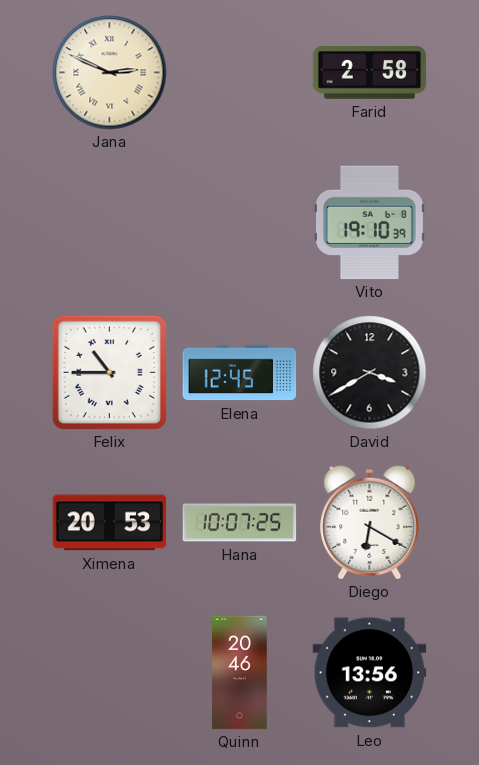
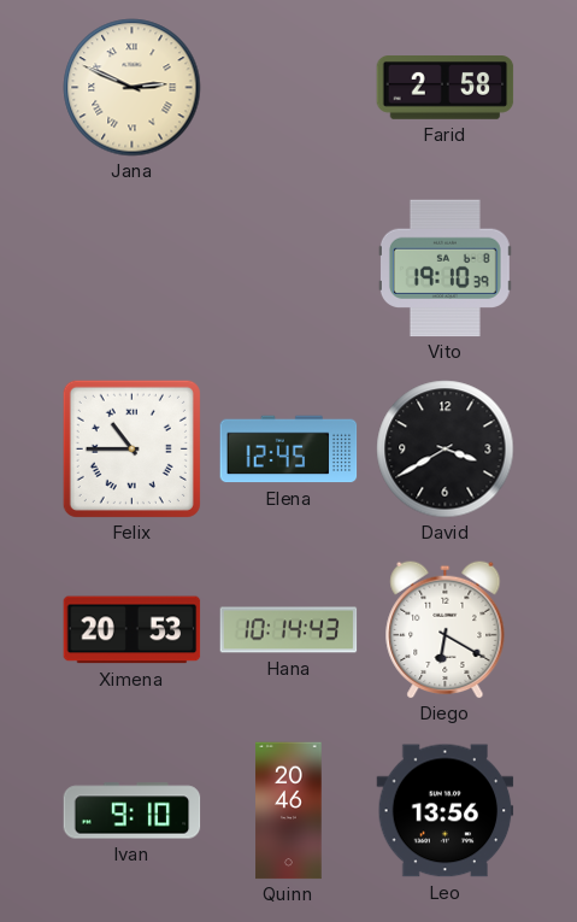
Hana: 10:07 -> 10:14 (289, 630)
Ivan: none -> 9:10 (133, 811)
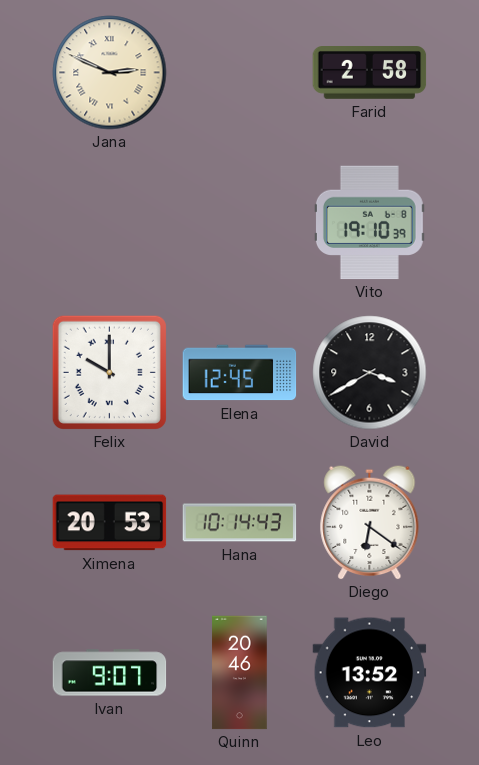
Felix: 10:45 -> 10:00 (109, 372)
Diego: 6:20 -> 6:21 (370, 522)
Ivan: 9:10 -> 9:07 (110, 673)
Leo: 13:56 -> 13:52 (370, 673)
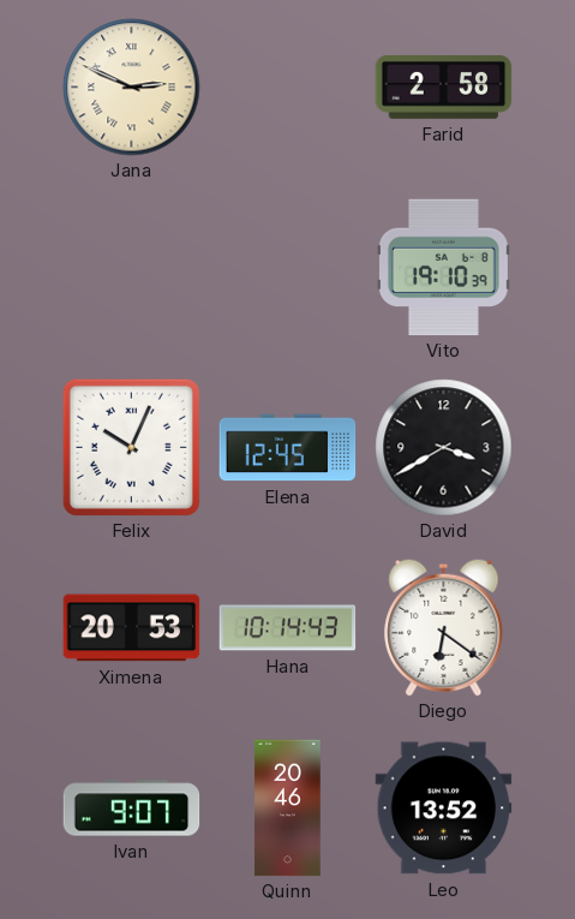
Felix: 10:00 -> 10:04 (131, 447)
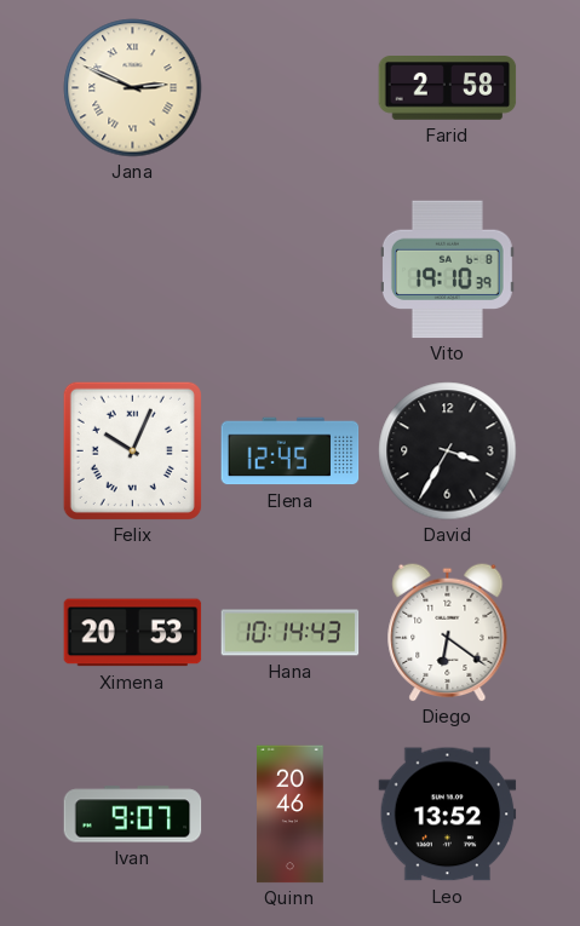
David: 3:40 -> 3:35 (448, 452)
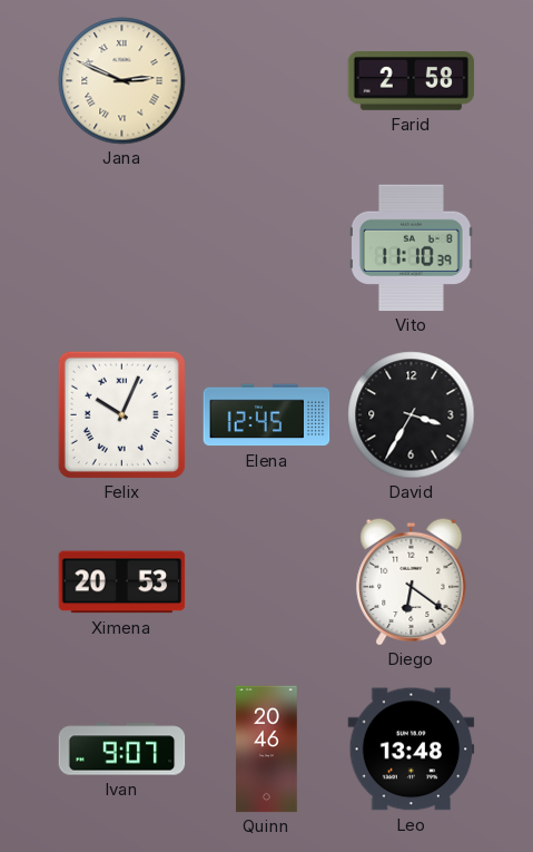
Vito: 19:10 -> 11:10 (411, 248)
Hana: 10:14 -> none (291, 633)
Leo: 13:52 -> 13:48 (412, 750)
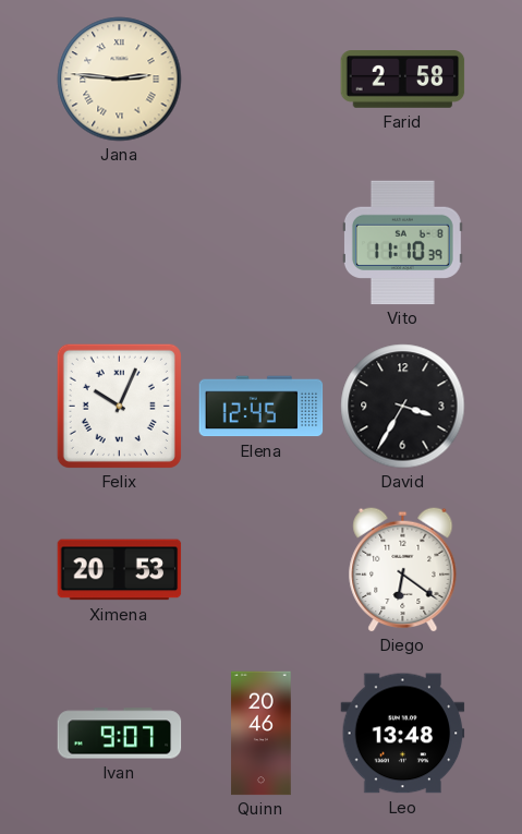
Jana: 2:49 -> 2:46 (120, 80)
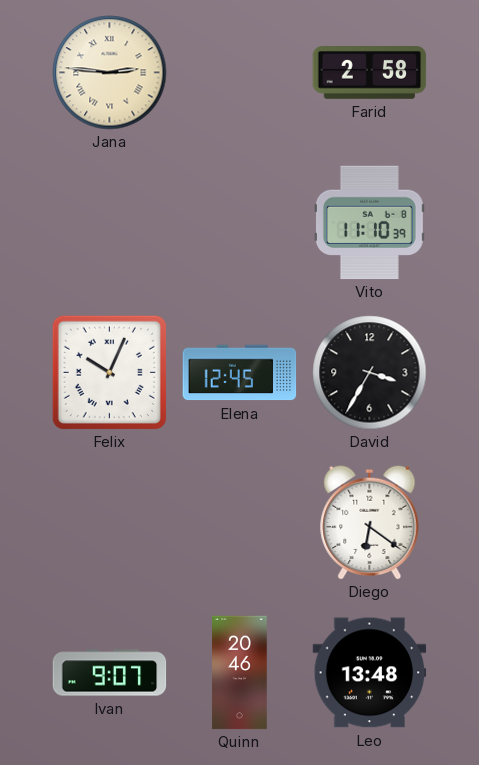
Ximena: 20:53 -> none (120, 570)
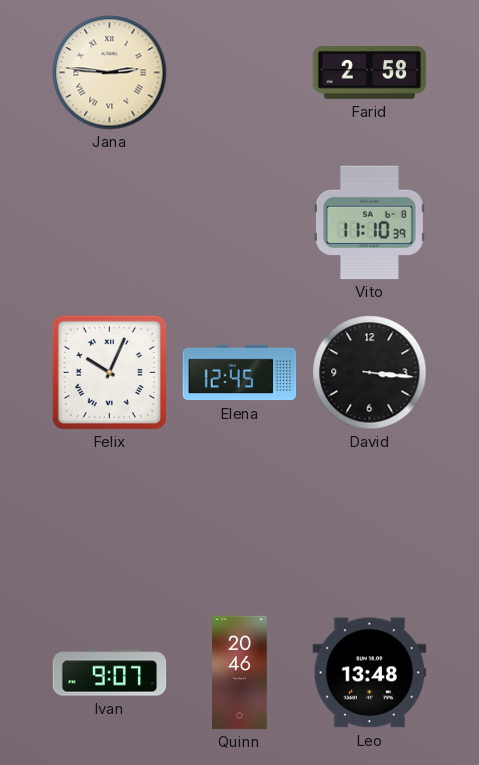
David: 3:35 -> 3:16 (370, 373)
Diego: 6:21 -> none (370, 522)
